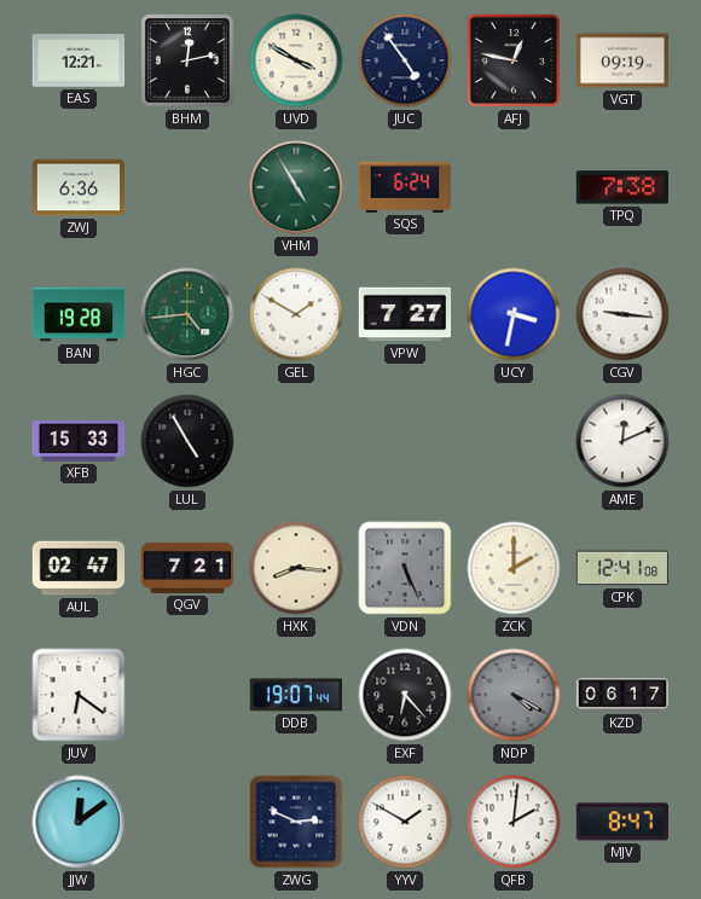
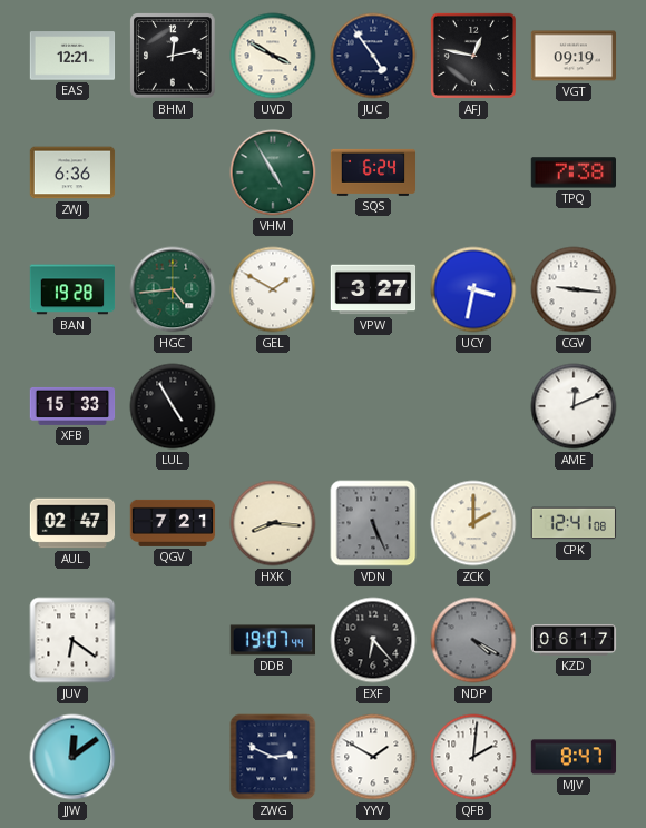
VPW: 7:27 -> 3:27 (373, 289)
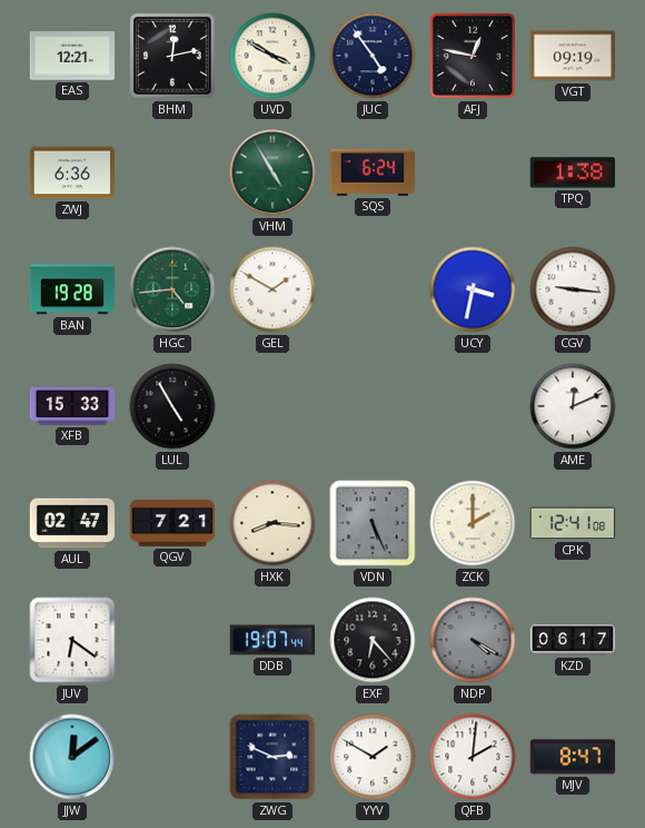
TPQ: 7:38 -> 1:38 (572, 172)
VPW: 3:27 -> none (373, 289)
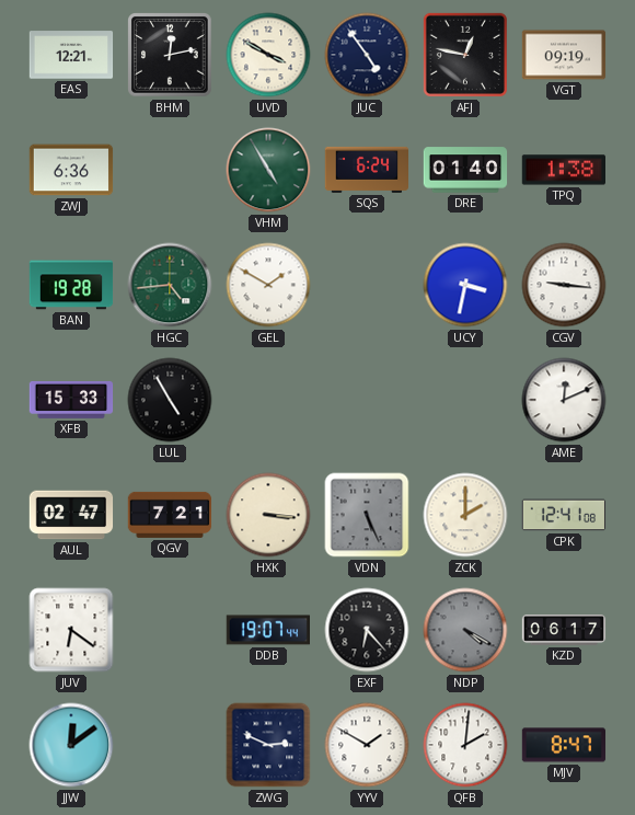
DRE: none -> 01:40 (465, 170)
HXK: 8:16 -> 3:16 (268, 515)
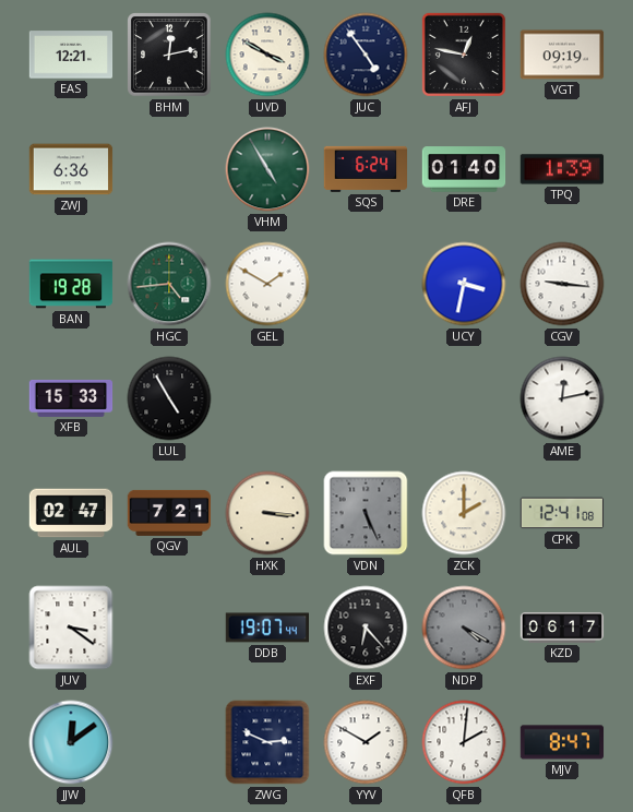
TPQ: 1:38 -> 1:39 (561, 169)
AME: 12:11 -> 12:13 (562, 398)
JUV: 6:21 -> 3:21 (71, 628)
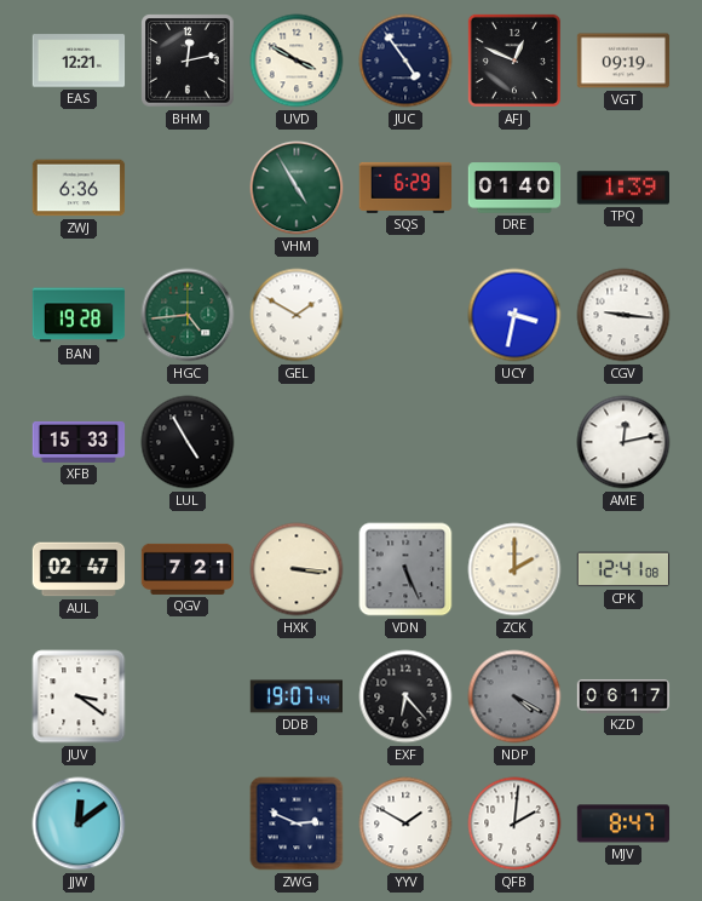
AFJ: 12:47 -> 12:49 (514, 61)
SQS: 6:24 -> 6:29 (405, 188)
